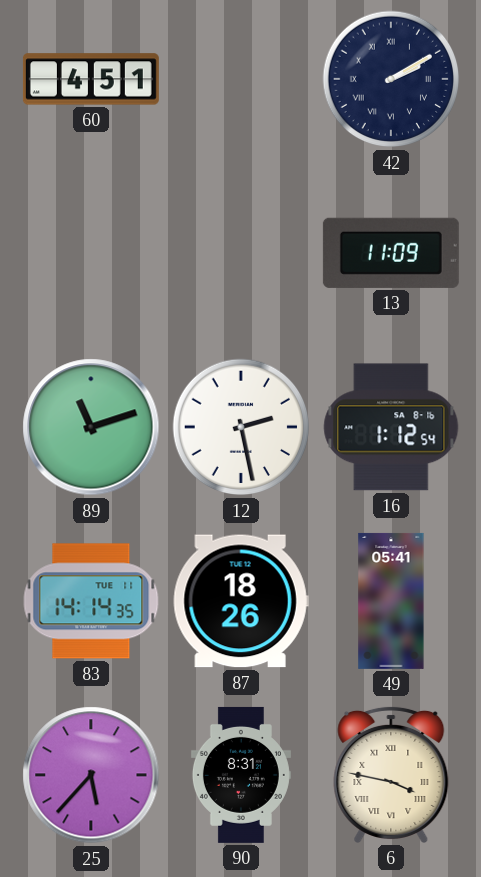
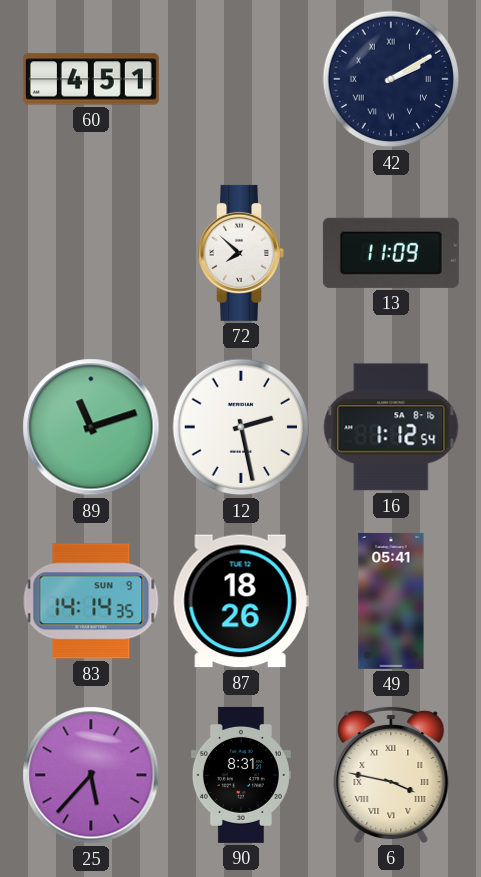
72: none -> 7:52 (241, 253)
83 date: TUE 11 -> SUN 9 (91, 601)
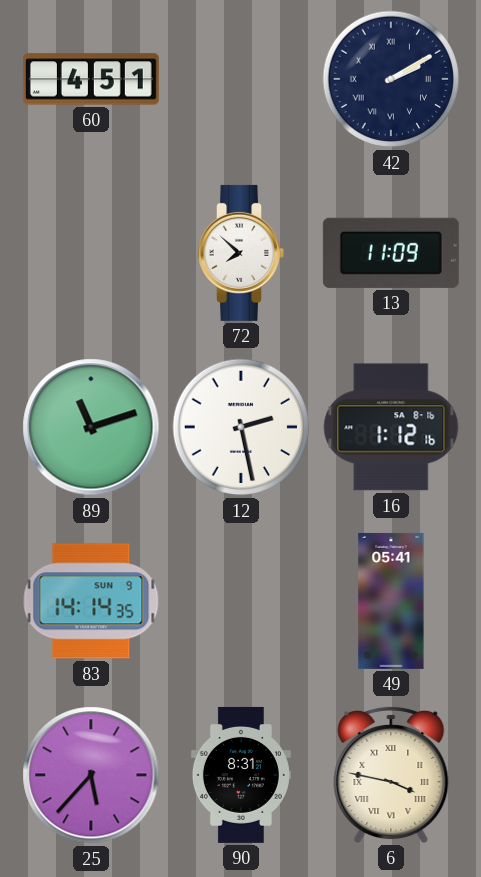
16: 1:12:54 -> 1:12:16 (391, 427)
87: 18:26 -> none (241, 601)
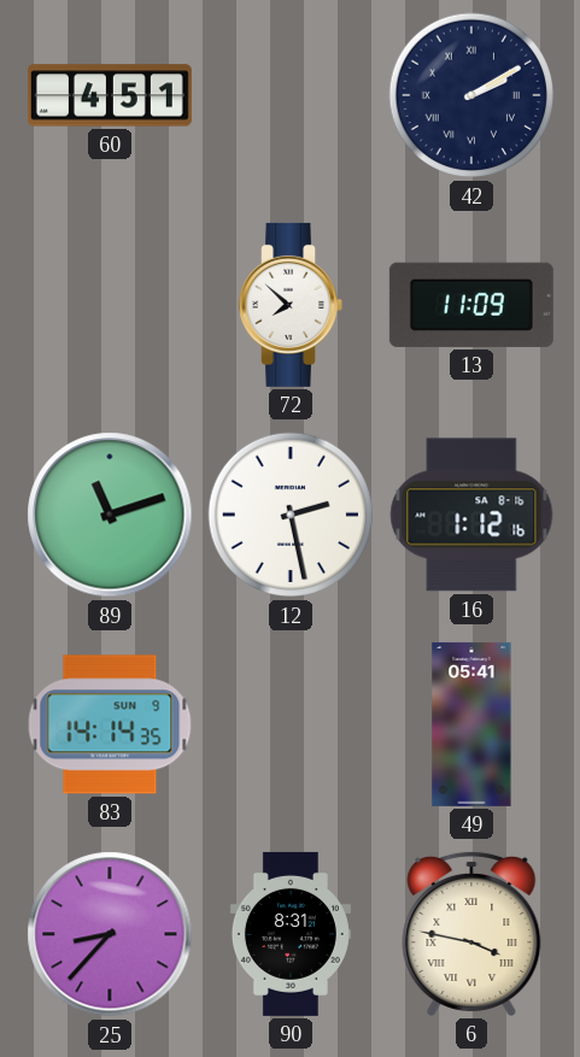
25: 5:37 -> 8:37 (110, 934)
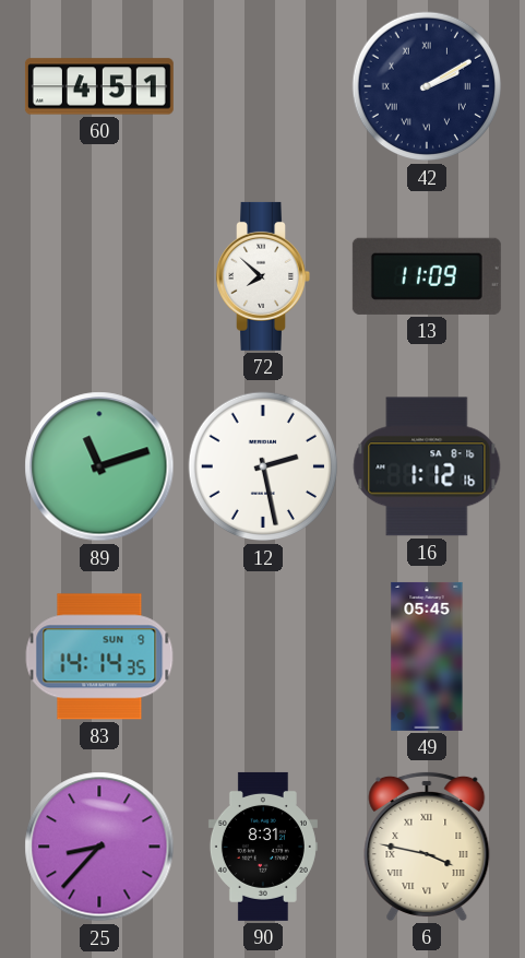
49: 05:41 -> 05:45 (427, 657)
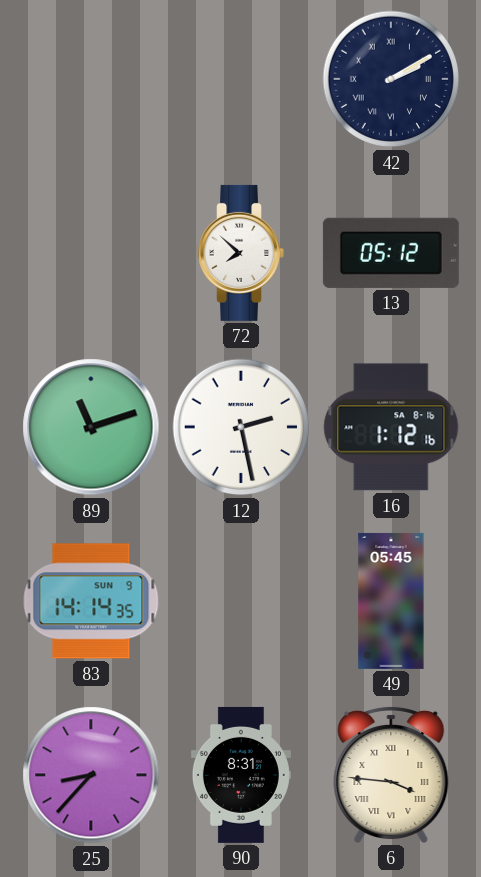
60: 4:51 -> none (99, 86)
13: 11:09 -> 05:12 (391, 253)
6: 3:47 -> 3:46 (391, 774)
